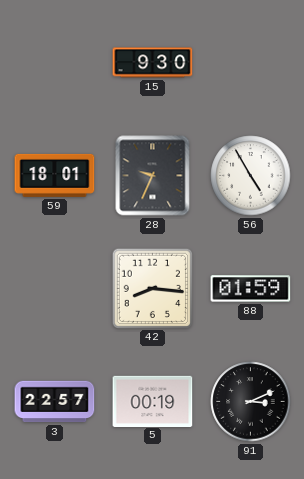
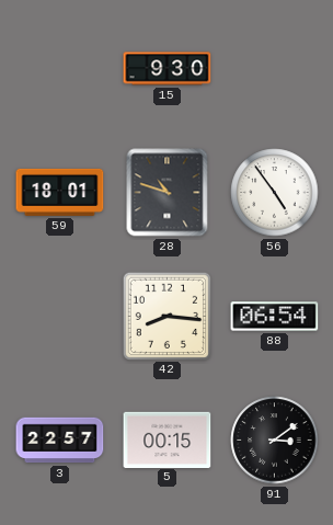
28: 9:34 -> 10:48 (168, 193)
56: 4:55 -> 4:54 (275, 193)
88: 01:59 -> 06:54 (275, 317)
5: 00:19 -> 00:15 (168, 440)
91: 3:11 -> 3:09 (275, 441)
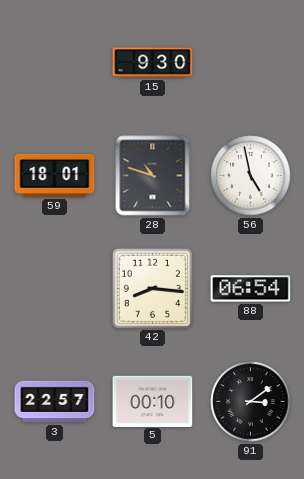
56: 4:54 -> 4:58 (251, 176)
5: 00:15 -> 00:10 (153, 401)
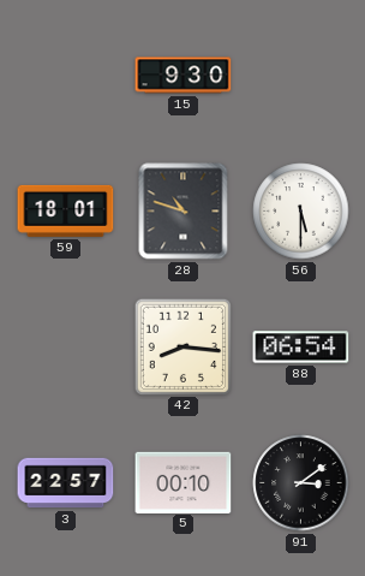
56: 4:58 -> 5:30 (301, 212)
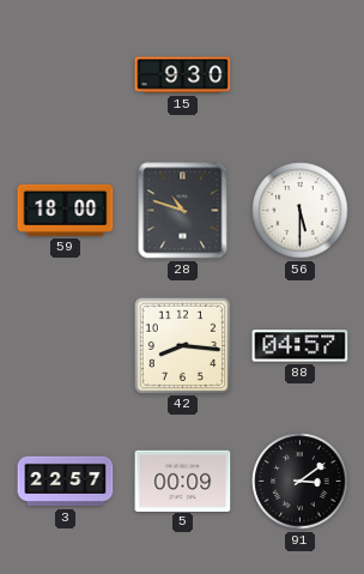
59: 18:01 -> 18:00 (66, 210)
88: 06:54 -> 04:57 (301, 346)
5: 00:10 -> 00:09 (183, 481)
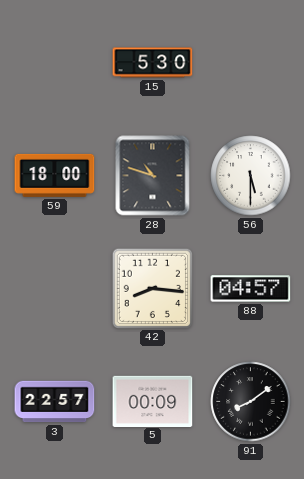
15: 9:30 -> 5:30 (153, 63)
91: 3:09 -> 8:09 (251, 402)
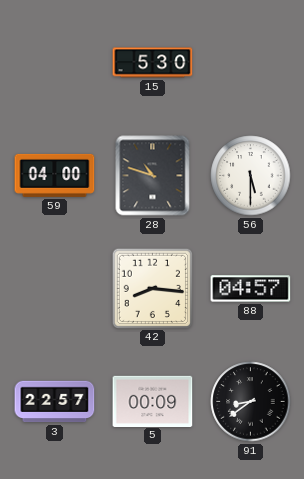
59: 18:00 -> 04:00 (55, 175)
91: 8:09 -> 8:39 (251, 402)
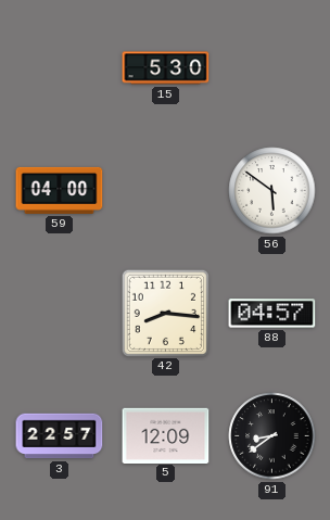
28: 10:48 -> none (153, 176)
56: 5:30 -> 5:51 (272, 191)
5: 00:09 -> 12:09 (166, 435)
